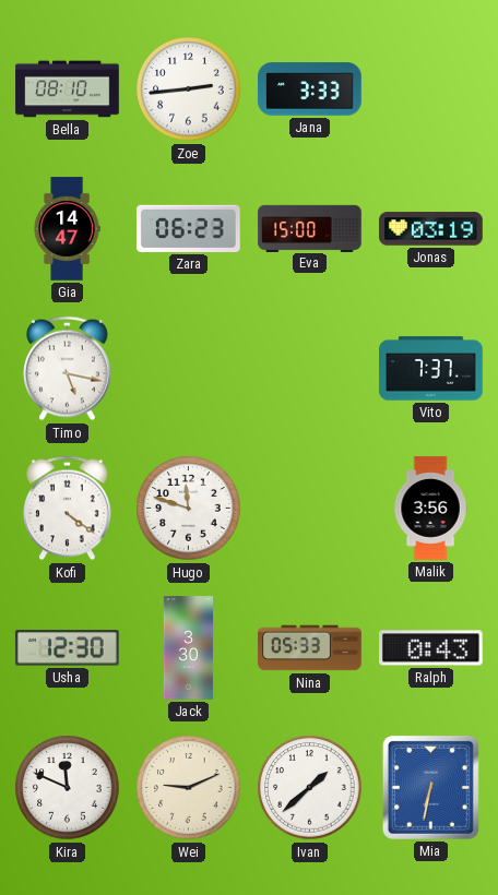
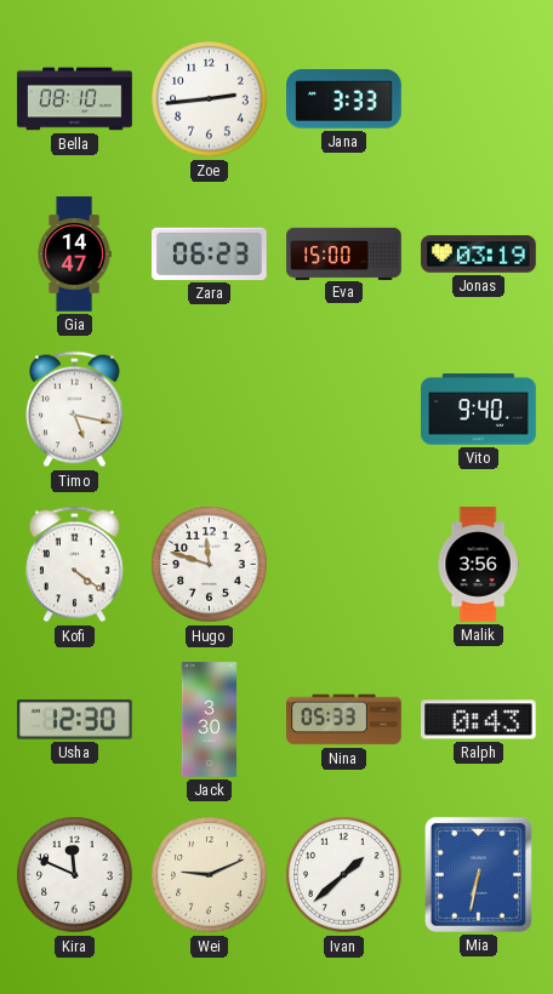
Vito: 7:37 -> 9:40 (479, 410)
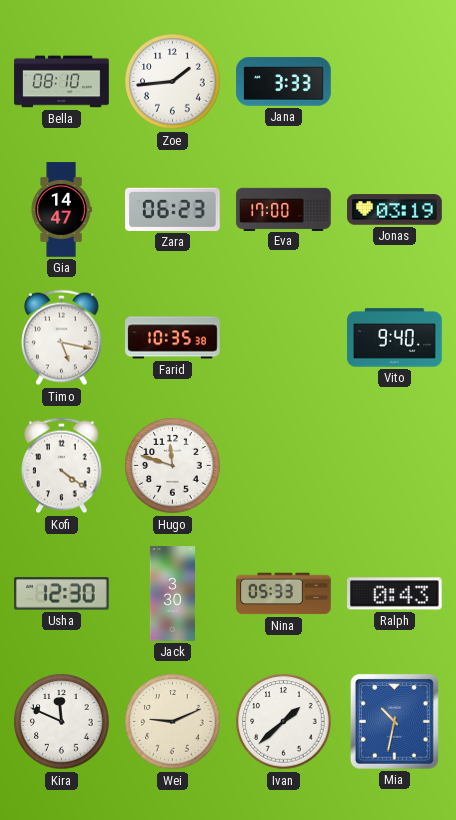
Zoe: 2:44 -> 1:44 (173, 82)
Eva: 15:00 -> 17:00 (284, 209)
Farid: none -> 10:35 (173, 338)
Malik: 3:56 -> none (478, 565)
Mia: 6:32 -> 10:32 (394, 721)
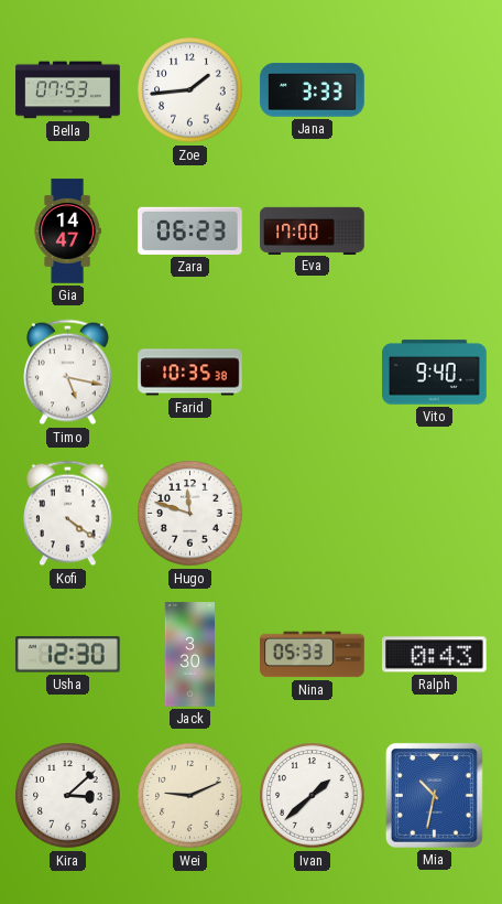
Bella: 08:10 -> 07:53 (68, 90)
Jonas: 03:19 -> none (395, 210)
Kira: 11:49 -> 3:08 (68, 796)
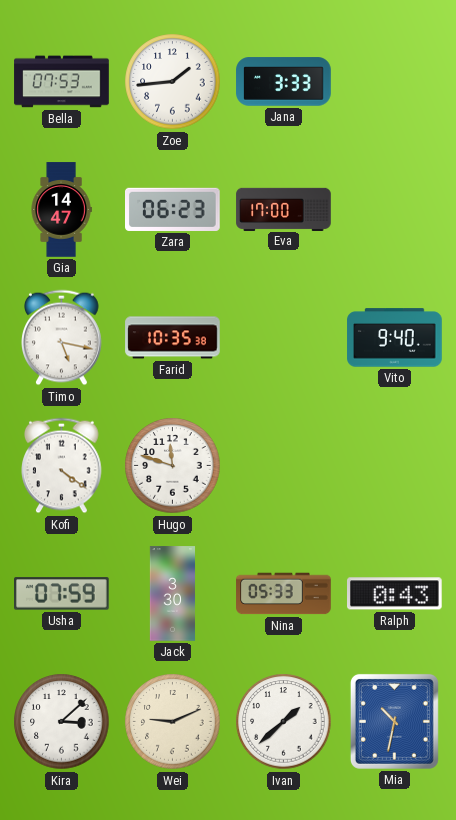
Usha: 12:30 -> 07:59 (62, 594)
